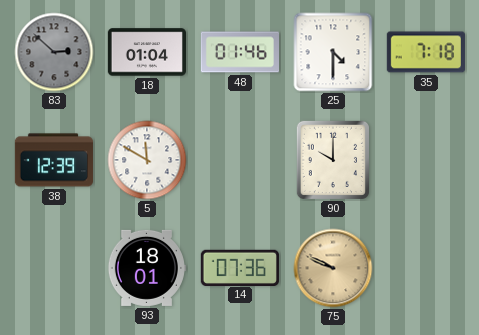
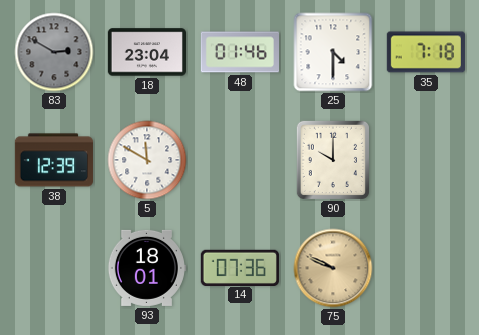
83: 2:52 -> 2:50 (54, 52)
18: 01:04 -> 23:04 (146, 52)
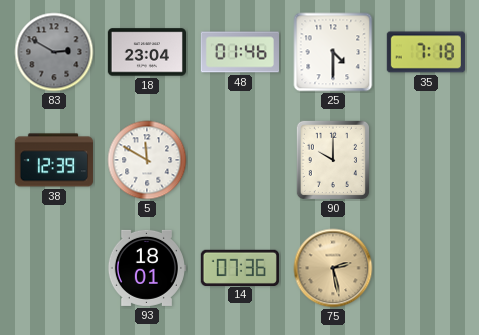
75: 9:49 -> 2:28 (333, 268)
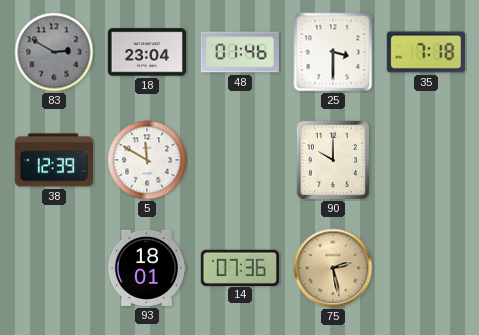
25: 4:30 -> 3:30 (333, 52)
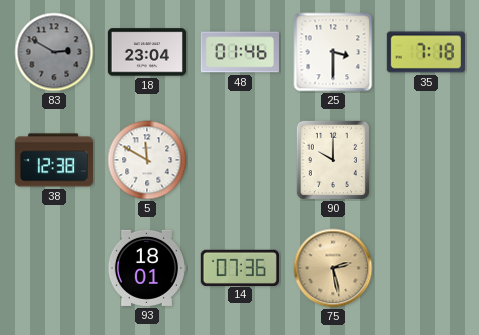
38: 12:39 -> 12:38 (53, 160)
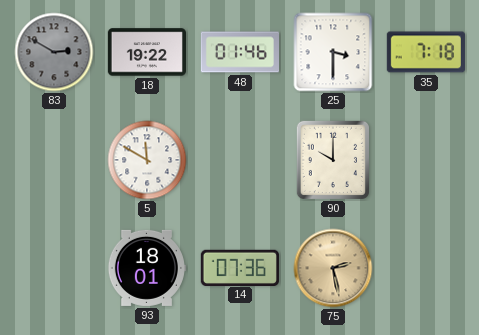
18: 23:04 -> 19:22 (146, 52)
38: 12:38 -> none (53, 160)
